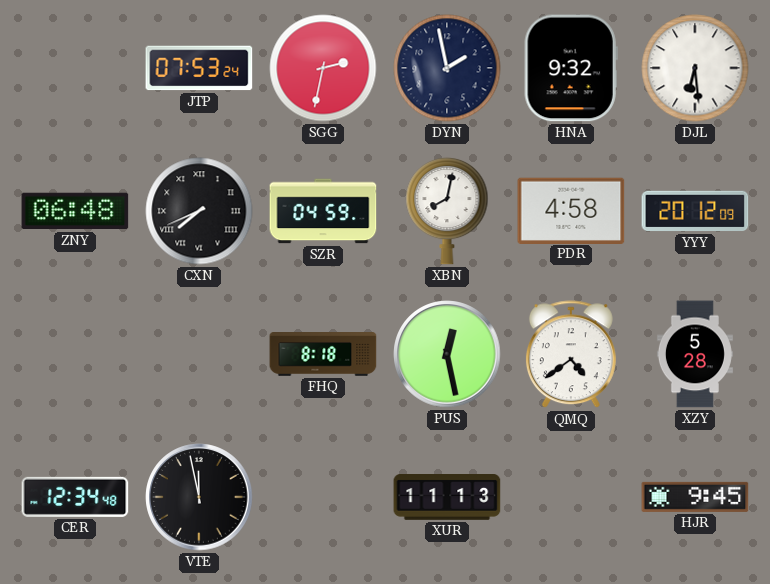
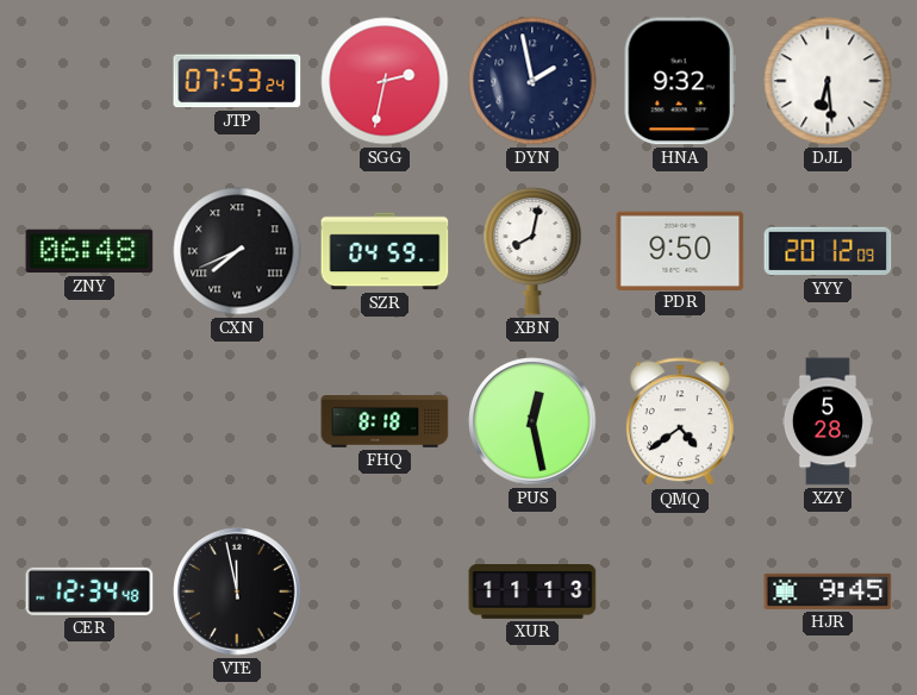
PDR: 4:58 -> 9:50 (680, 250)
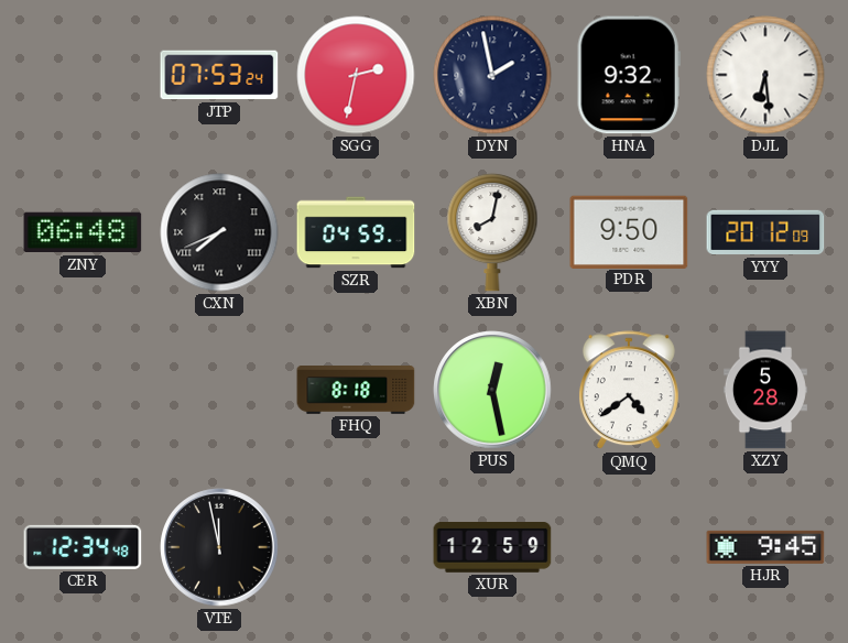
XUR: 11:13 -> 12:59 (492, 548)
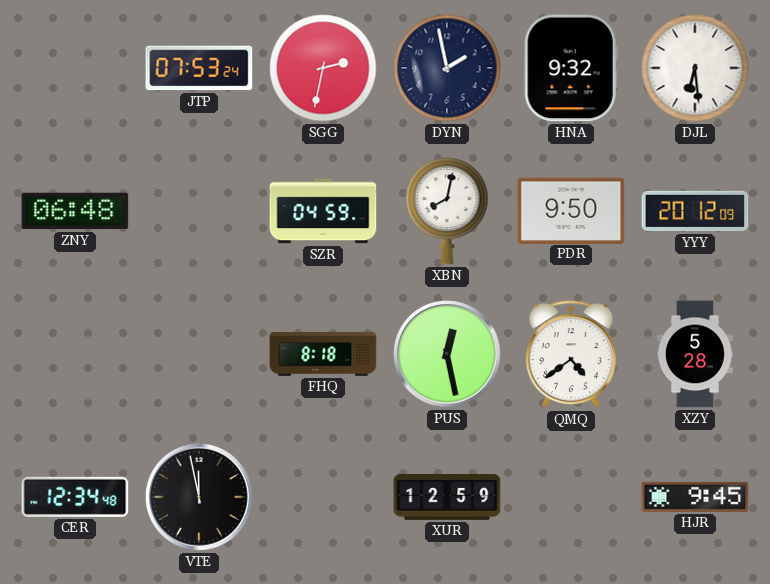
CXN: 7:41 -> none (219, 232)
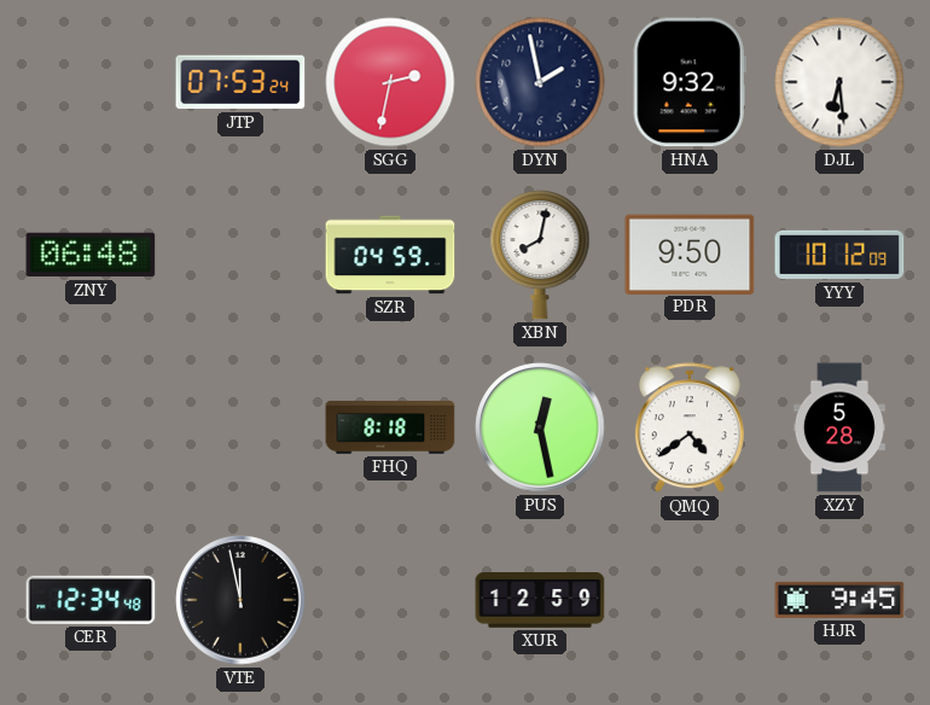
YYY: 20:12 -> 10:12 (839, 255)
